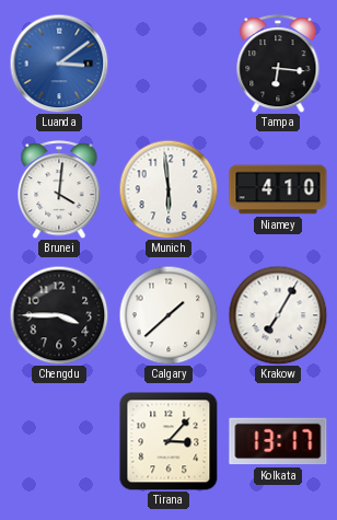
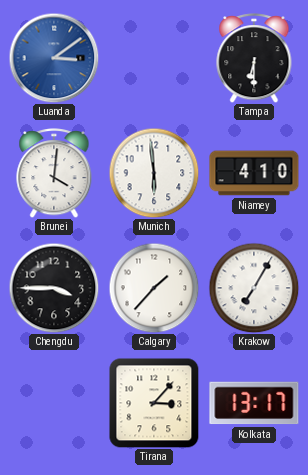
Tampa: 6:16 -> 6:30 (254, 58)
Calgary: 1:38 -> 1:37 (154, 288)
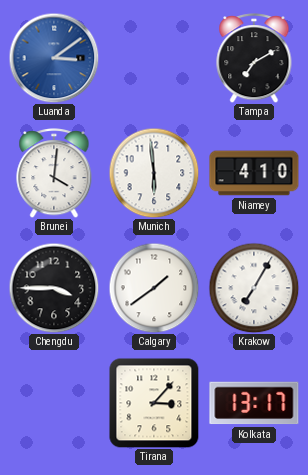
Tampa: 6:30 -> 7:10 (254, 58)
Calgary: 1:37 -> 1:39 (154, 288)
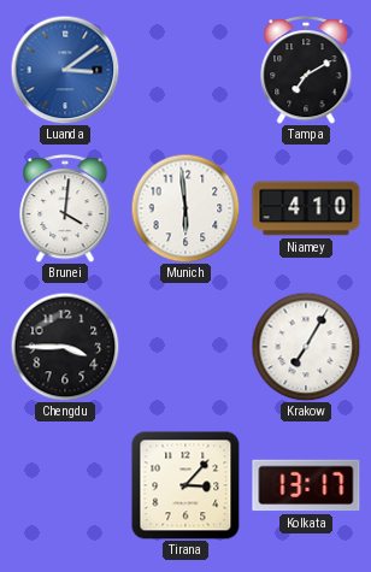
Calgary: 1:39 -> none (154, 288)
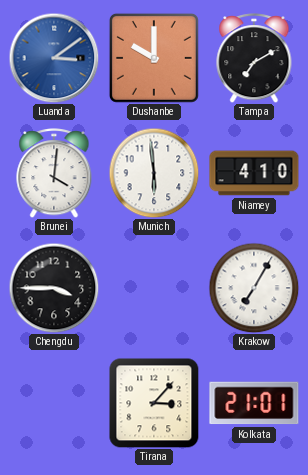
Dushanbe: none -> 10:00 (154, 58)
Kolkata: 13:17 -> 21:01 (254, 403)
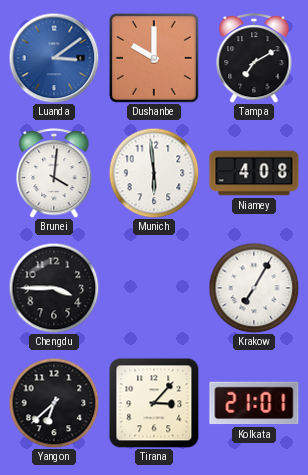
Niamey: 4:10 -> 4:08 (254, 173)
Yangon: none -> 6:38 (54, 403)
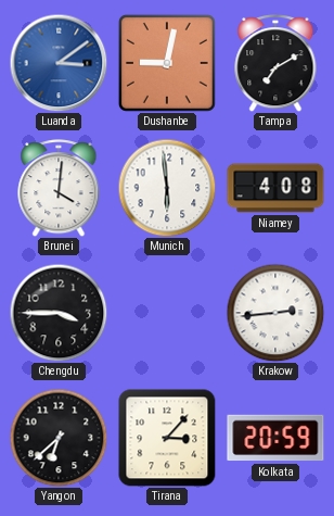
Dushanbe: 10:00 -> 9:02 (167, 63)
Krakow: 7:05 -> 2:44 (275, 313)
Kolkata: 21:01 -> 20:59 (275, 438)
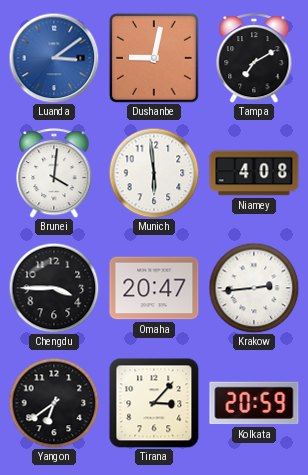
Omaha: none -> 20:47 (154, 288)
Yangon: 6:38 -> 6:39 (54, 403)
